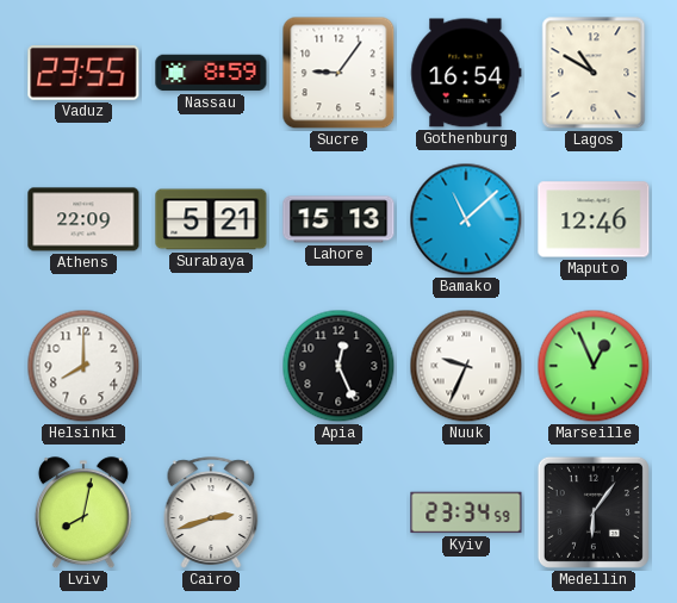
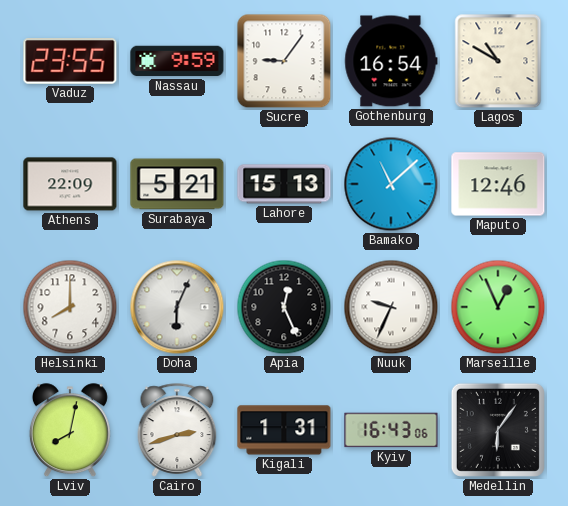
Nassau: 8:59 -> 9:59 (177, 61)
Doha: none -> 6:04 (177, 307)
Kigali: none -> 1:31 (284, 430)
Kyiv: 23:34 -> 16:43 (391, 430)
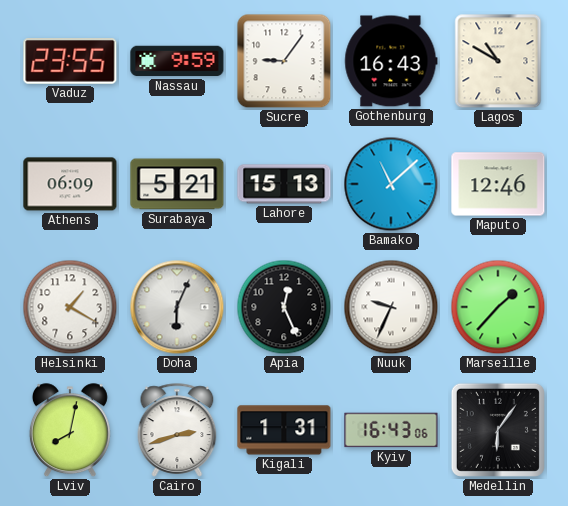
Gothenburg: 16:54 -> 16:43 (391, 61)
Athens: 22:09 -> 06:09 (70, 184)
Helsinki: 8:00 -> 1:20 (70, 307)
Marseille: 12:56 -> 1:37 (498, 307)
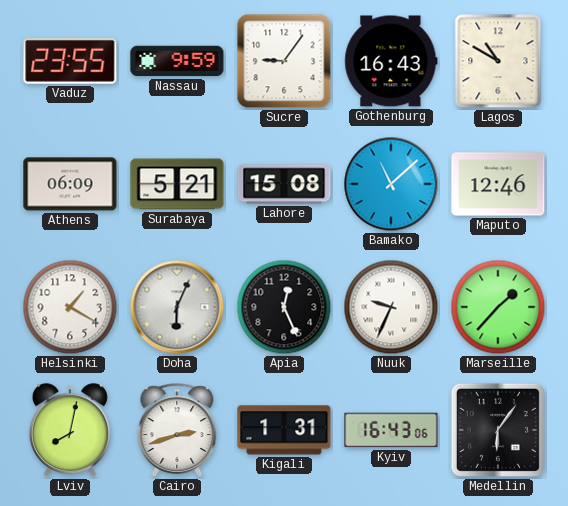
Lahore: 15:13 -> 15:08 (284, 184)
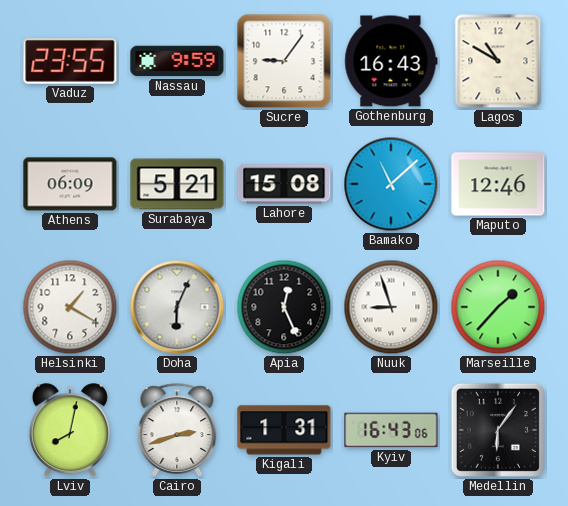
Nuuk: 9:34 -> 8:57 (391, 307)
